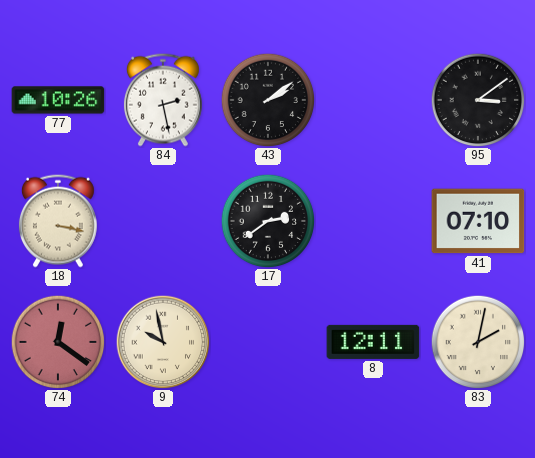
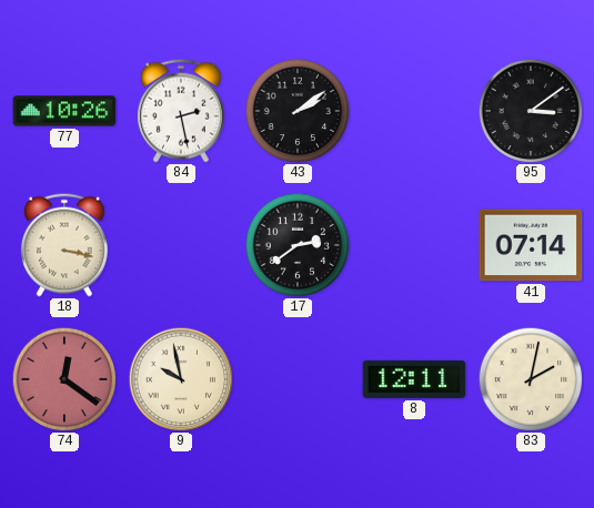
41: 07:10 -> 07:14 (531, 245)
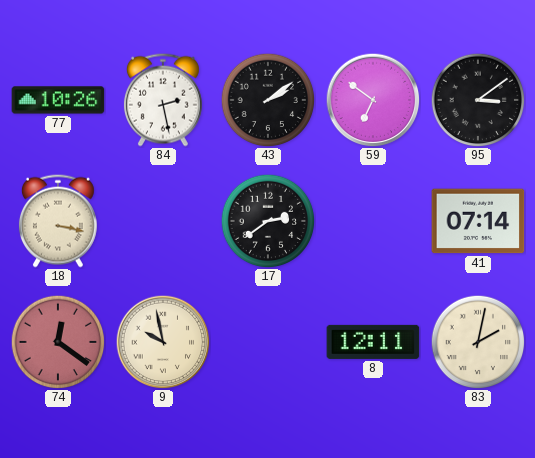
59: none -> 6:51 (373, 100)
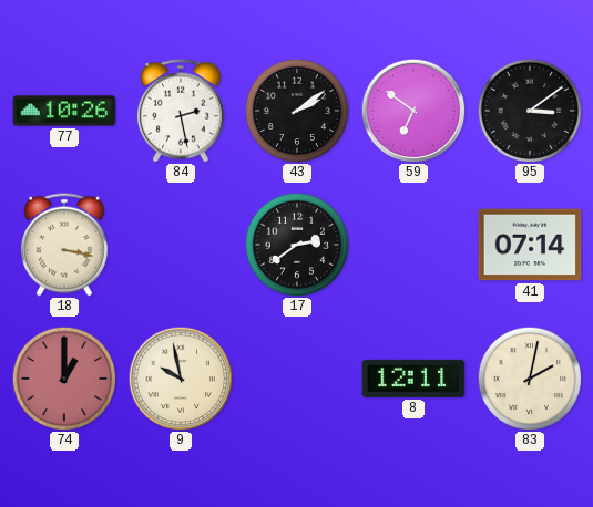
74: 12:21 -> 1:00 (64, 379)
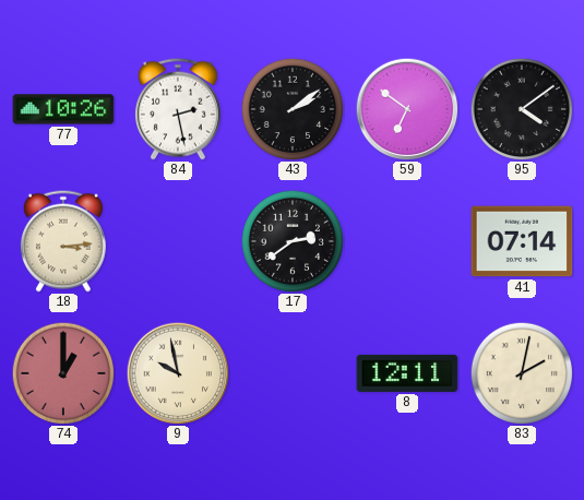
95: 3:09 -> 4:09 (522, 109)
18: 3:17 -> 3:14 (63, 241)
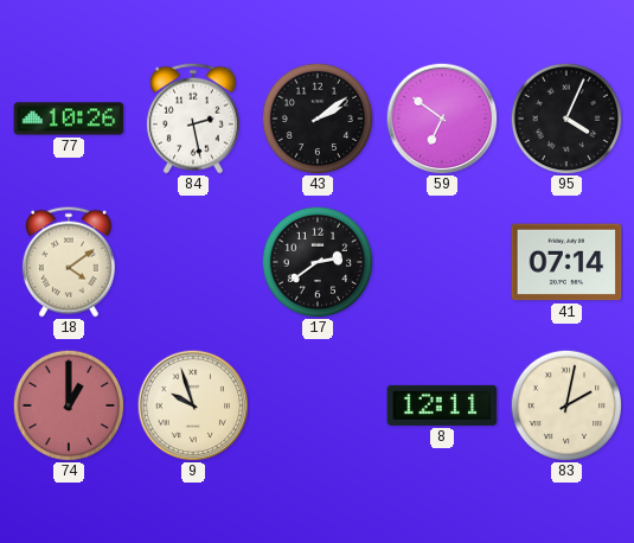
95: 4:09 -> 4:04 (566, 119)
18: 3:14 -> 4:09 (69, 262)
9: 9:58 -> 9:57 (193, 405)
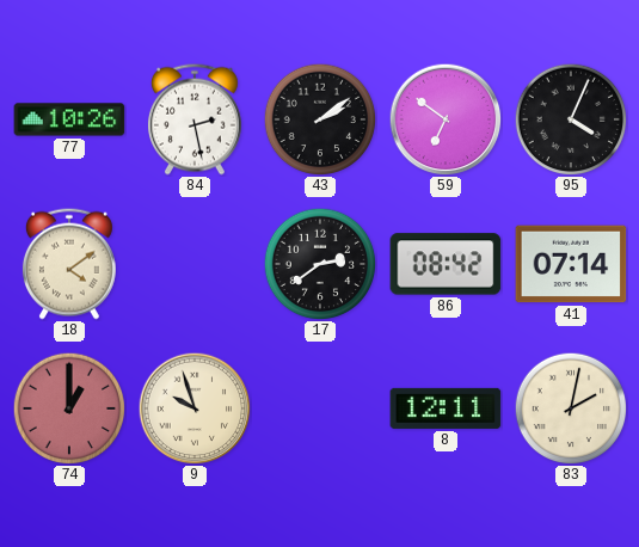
86: none -> 08:42 (446, 264)
